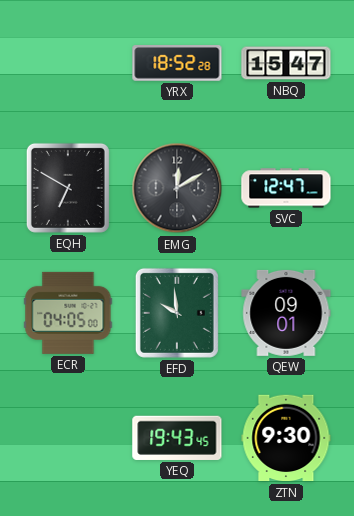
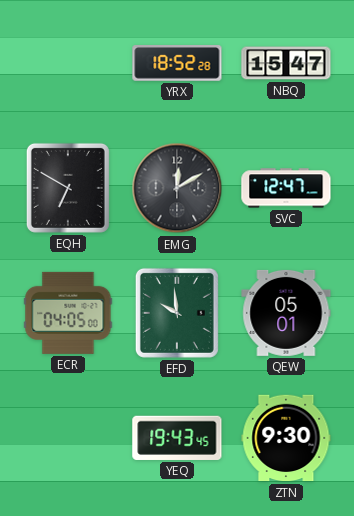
QEW: 09:01 -> 05:01 (286, 313)
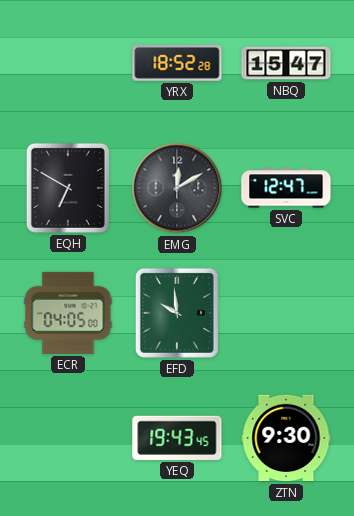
QEW: 05:01 -> none (286, 313)
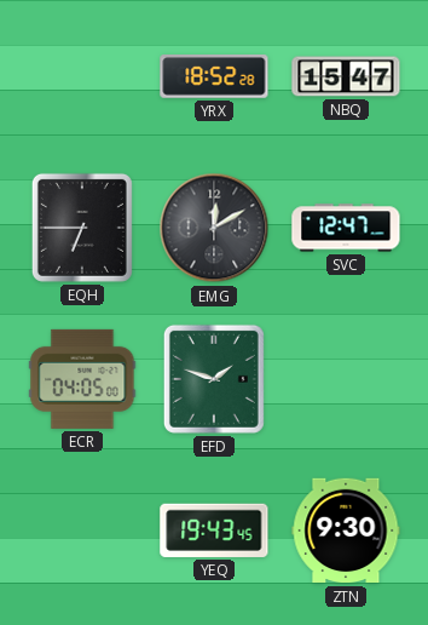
EQH: 6:50 -> 6:45 (82, 228)
EFD: 9:59 -> 1:48 (214, 379)
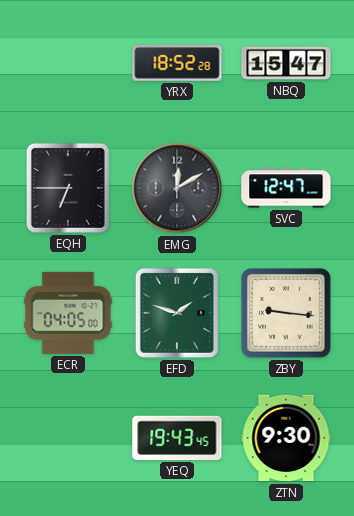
ZBY: none -> 9:16 (286, 313)
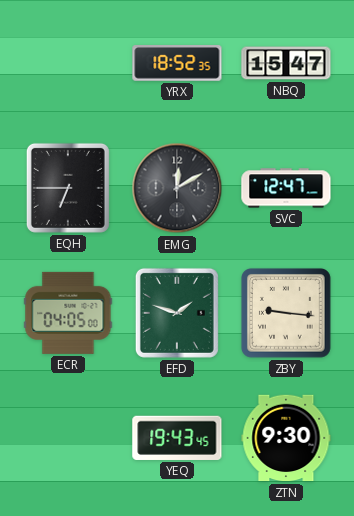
YRX: 18:52:28 -> 18:52:35 (177, 63)
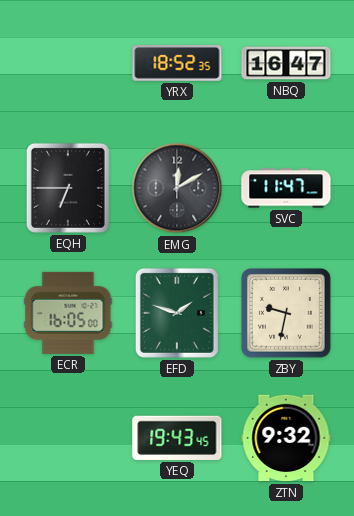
NBQ: 15:47 -> 16:47 (286, 63)
SVC: 12:47 -> 11:47 (286, 188)
ECR: 04:05 -> 16:05 (68, 313)
ZBY: 9:16 -> 9:32 (286, 313)
ZTN: 9:30 -> 9:32 (286, 438)
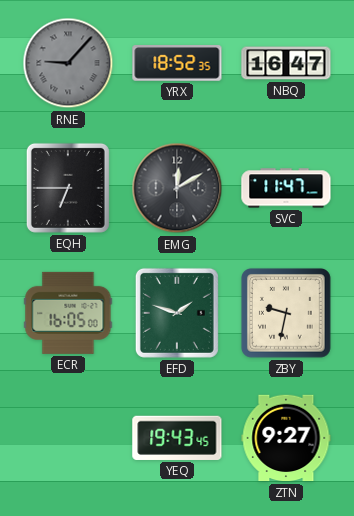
RNE: none -> 9:07 (68, 63)
ZTN: 9:32 -> 9:27 (286, 438)
